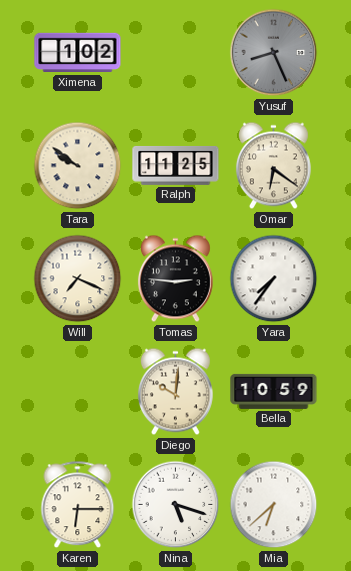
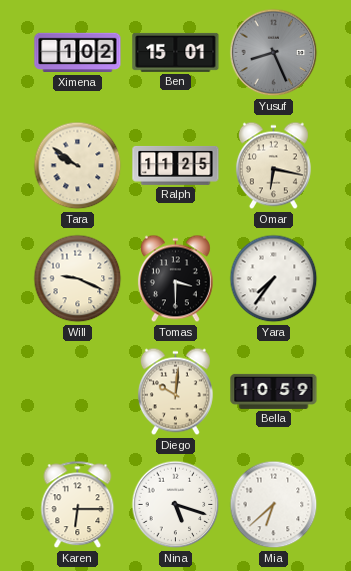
Ben: none -> 15:01 (176, 52)
Omar: 6:21 -> 6:17 (273, 166)
Will: 7:19 -> 9:19 (78, 279)
Tomas: 2:46 -> 3:30 (175, 279)
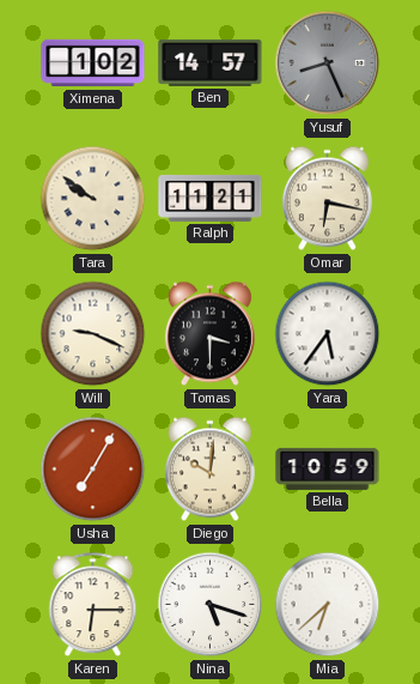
Ben: 15:01 -> 14:57 (211, 62)
Ralph: 11:25 -> 11:21 (211, 198)
Yara: 7:36 -> 5:36 (328, 334)
Usha: none -> 7:05 (93, 470)
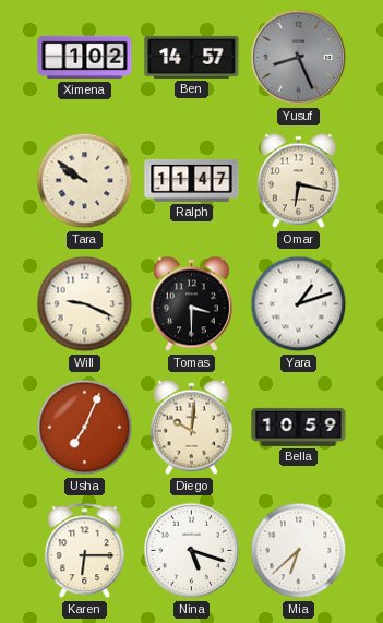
Ralph: 11:21 -> 11:47 (192, 180)
Yara: 5:36 -> 1:12 (299, 304)
Usha: 7:05 -> 7:04 (85, 428)
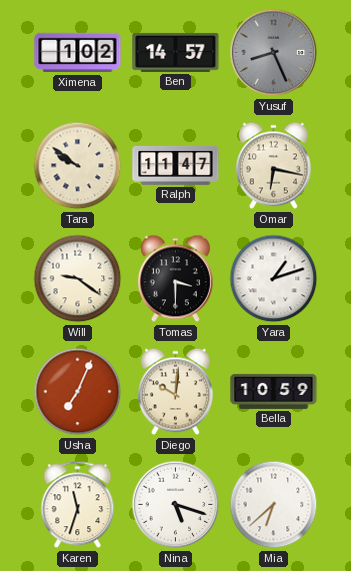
Will: 9:19 -> 9:21 (78, 279)
Karen: 6:15 -> 11:33 (78, 505)
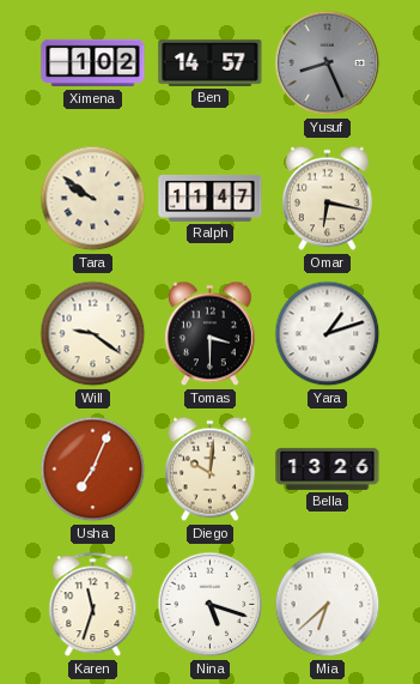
Bella: 10:59 -> 13:26 (328, 468)
